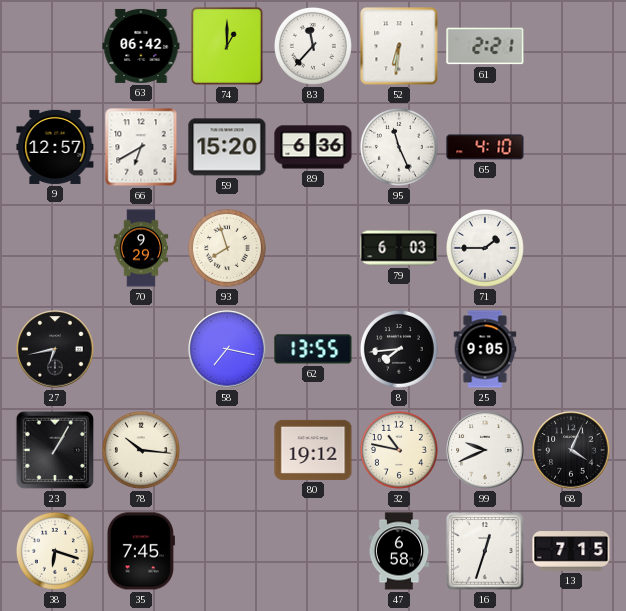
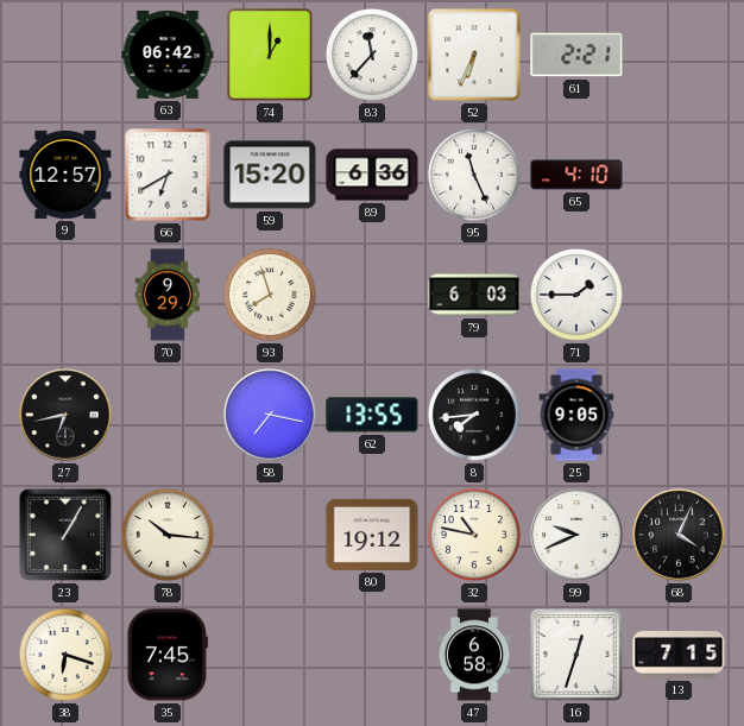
52: 6:31 -> 6:34 (474, 55)
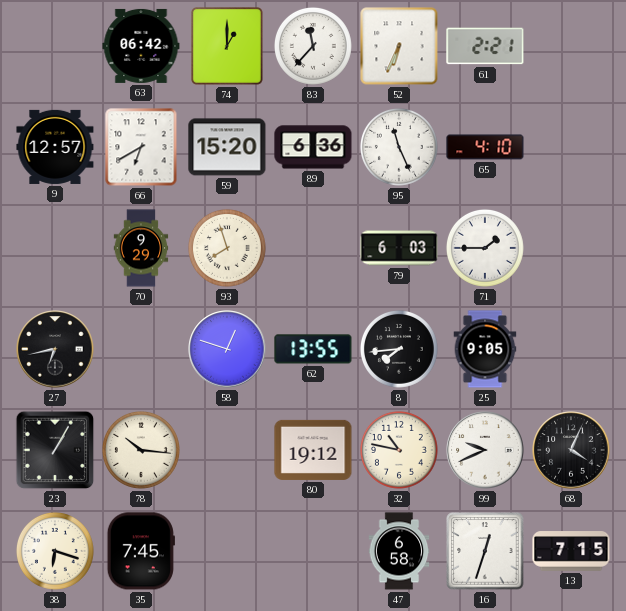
58: 7:17 -> 12:48 (227, 349)
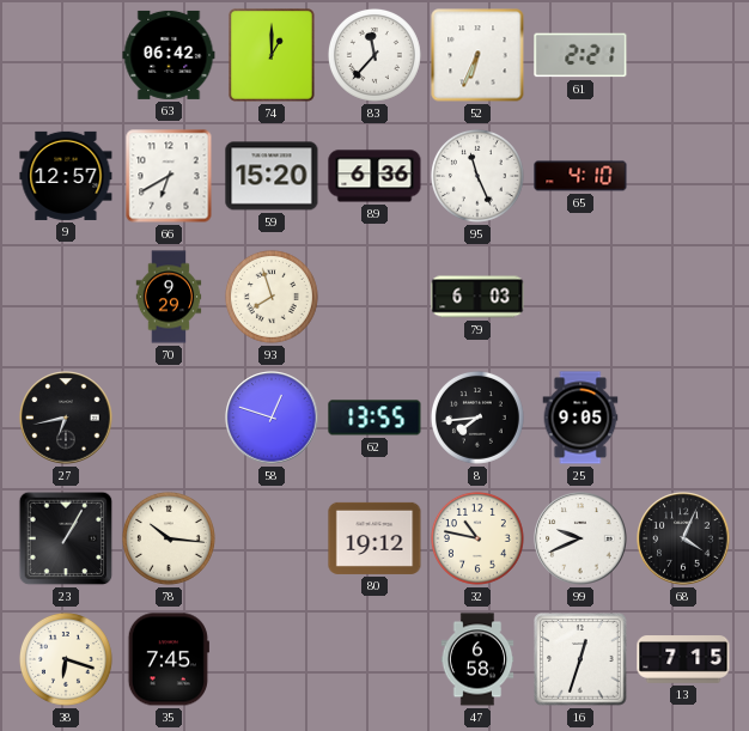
71: 1:45 -> none (485, 248)
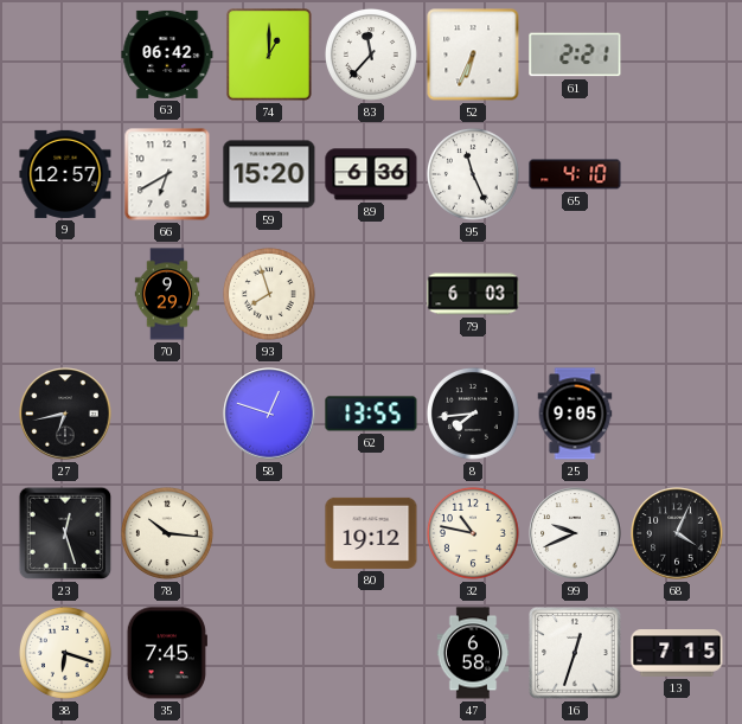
23: 1:05 -> 12:27 (65, 533)
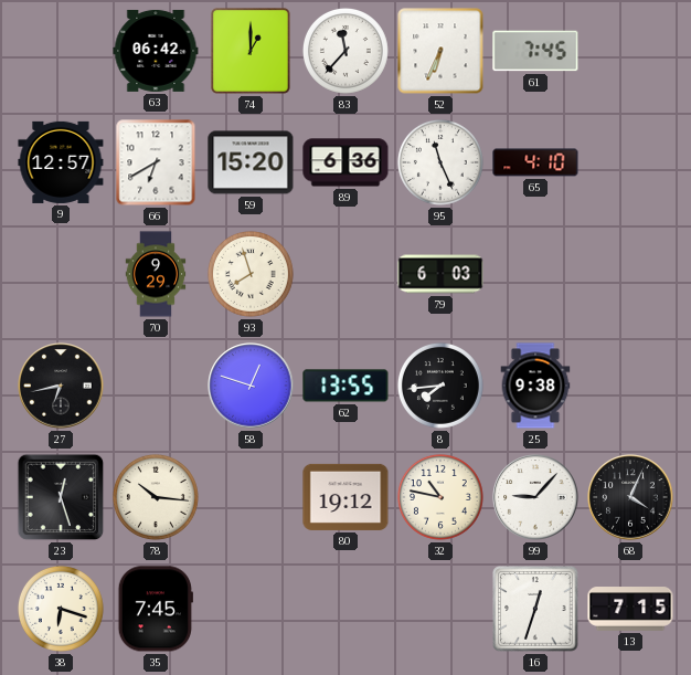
61: 2:21 -> 7:45 (535, 51)
25: 9:05 -> 9:38 (535, 386)
99: 9:41 -> 9:07 (535, 497)
47: 6:58 -> none (473, 653)
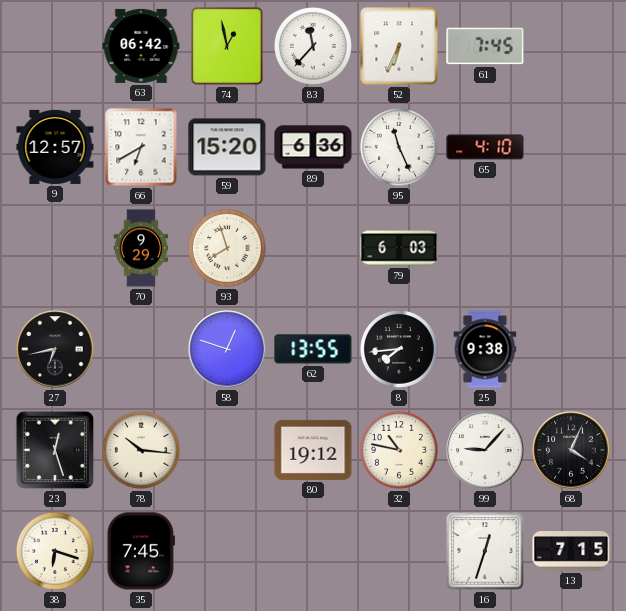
74: 1:00 -> 12:58 (227, 47)
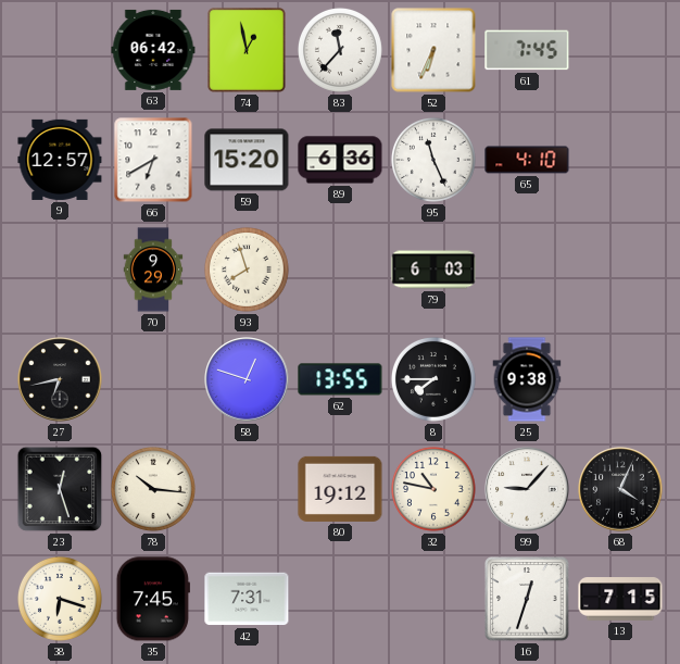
8: 7:44 -> 7:45 (433, 379)
42: none -> 7:31 (247, 599)
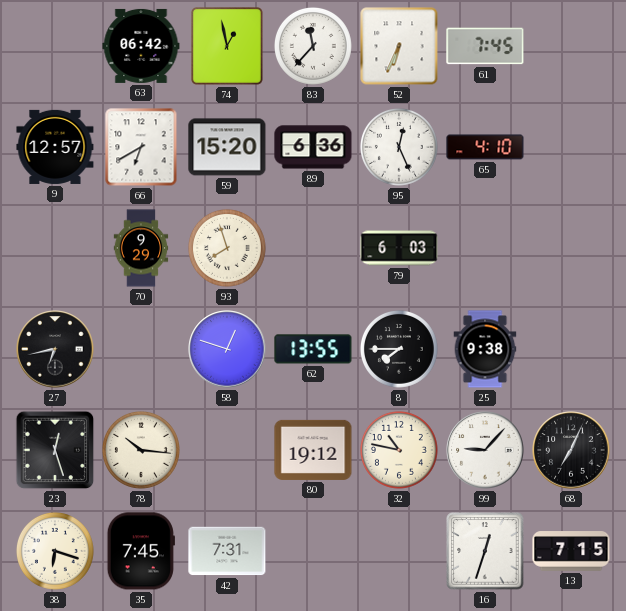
95: 11:26 -> 12:26 (399, 147)
68: 4:04 -> 7:04 (571, 450)
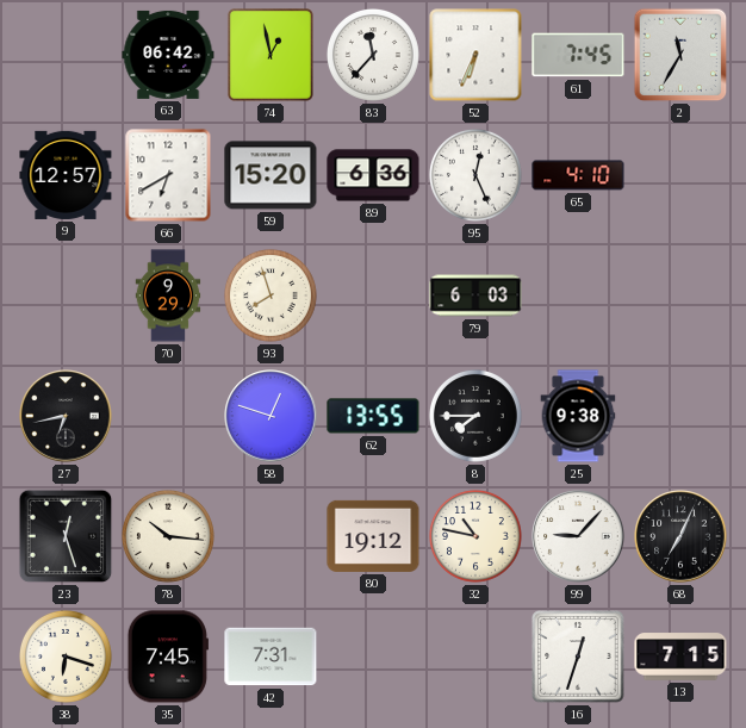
2: none -> 11:35 (680, 55)
